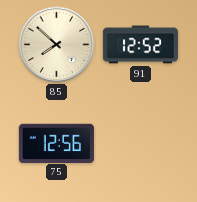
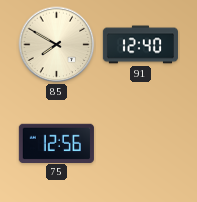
85: 7:52 -> 7:50 (57, 45)
91: 12:52 -> 12:40 (140, 45)
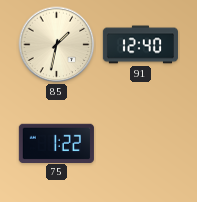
85: 7:50 -> 1:32 (57, 45)
75: 12:56 -> 1:22 (56, 143)
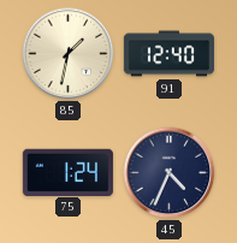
75: 1:22 -> 1:24 (67, 172)
45: none -> 4:34 (170, 173)
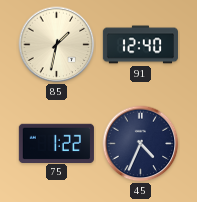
75: 1:24 -> 1:22 (56, 143)
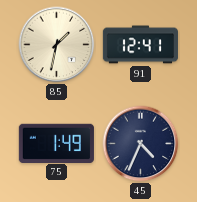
91: 12:40 -> 12:41 (140, 45)
75: 1:22 -> 1:49 (56, 143)
